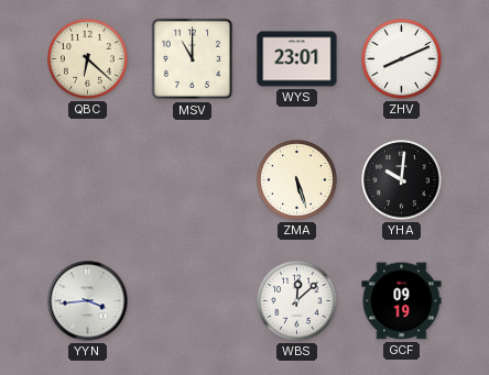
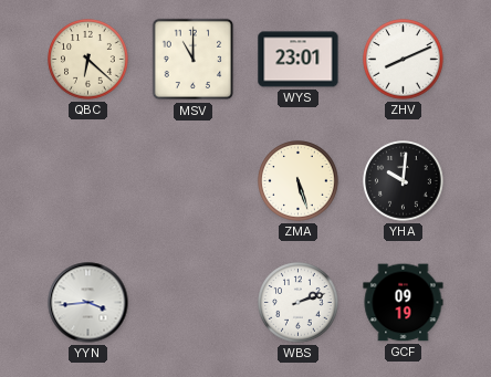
WBS: 12:08 -> 2:12 (299, 303)
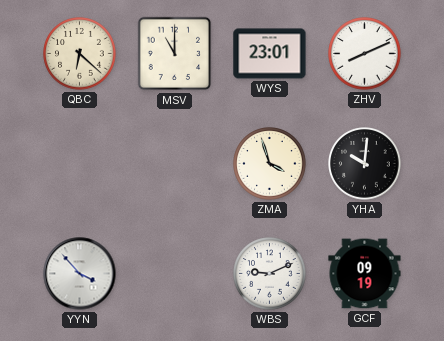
ZMA: 5:27 -> 3:57 (270, 164)
YYN: 3:44 -> 3:53 (80, 274)
WBS: 2:12 -> 9:11 (270, 274)
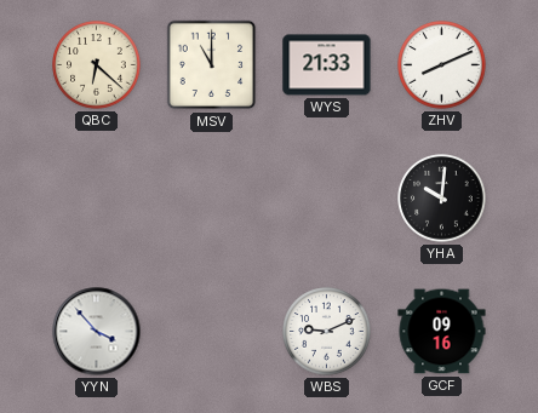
WYS: 23:01 -> 21:33 (327, 65)
ZMA: 3:57 -> none (270, 164)
GCF: 09:19 -> 09:16 (442, 332)
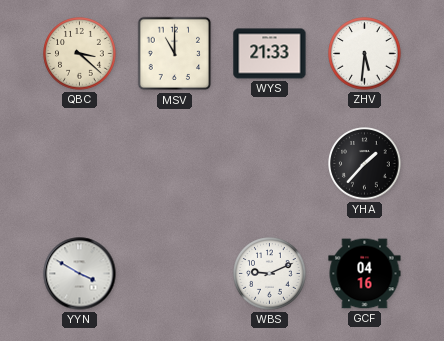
QBC: 6:22 -> 3:22 (80, 54)
ZHV: 8:11 -> 5:31 (365, 54)
YHA: 10:01 -> 1:37 (365, 164)
YYN: 3:53 -> 3:50 (80, 274)
GCF: 09:16 -> 04:16 (365, 274)
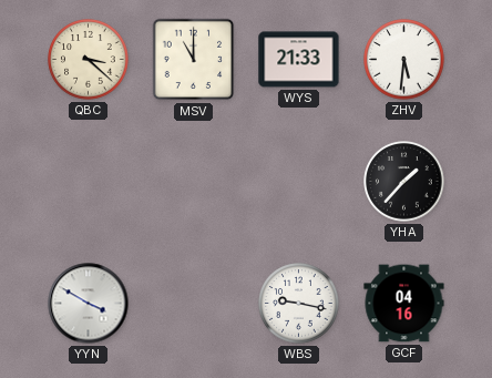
WBS: 9:11 -> 9:17 (299, 304)
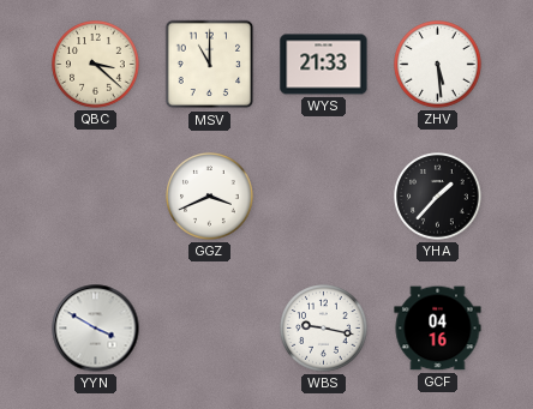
ZHV: 5:31 -> 5:29 (438, 65)
GGZ: none -> 3:41 (210, 197)
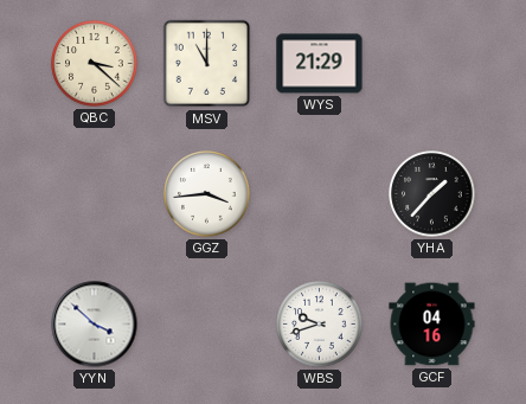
WYS: 21:33 -> 21:29 (320, 64)
ZHV: 5:29 -> none (438, 65)
GGZ: 3:41 -> 3:44 (207, 194)
YYN: 3:50 -> 3:52 (95, 325)
WBS: 9:17 -> 9:42 (320, 325)
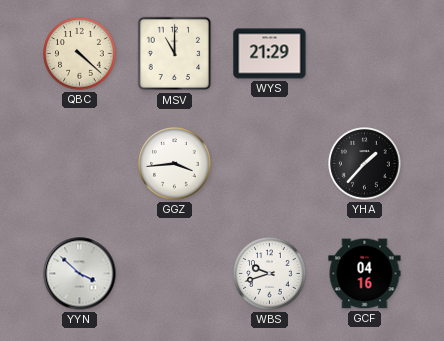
QBC: 3:22 -> 4:22 (80, 54)
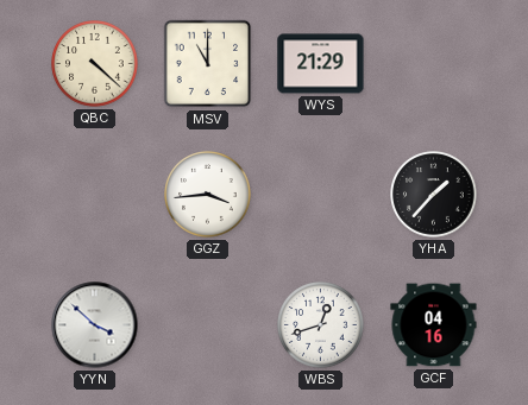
WBS: 9:42 -> 12:42 (321, 325)
